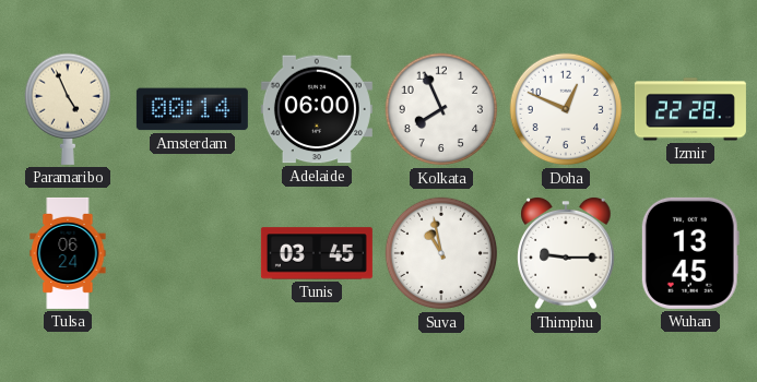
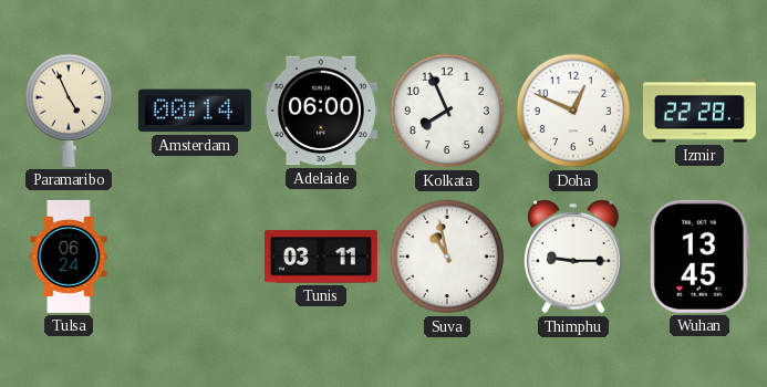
Tunis: 03:45 -> 03:11 (321, 257)
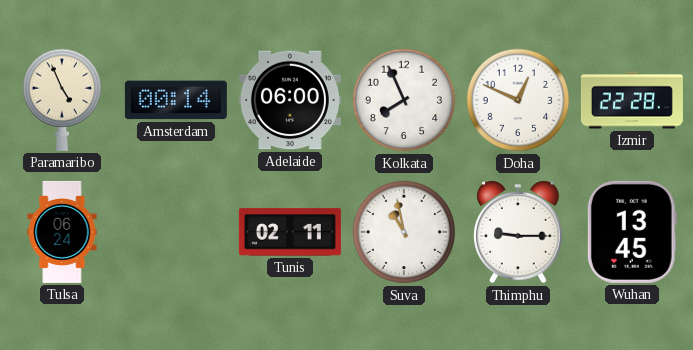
Tunis: 03:11 -> 02:11 (290, 232)
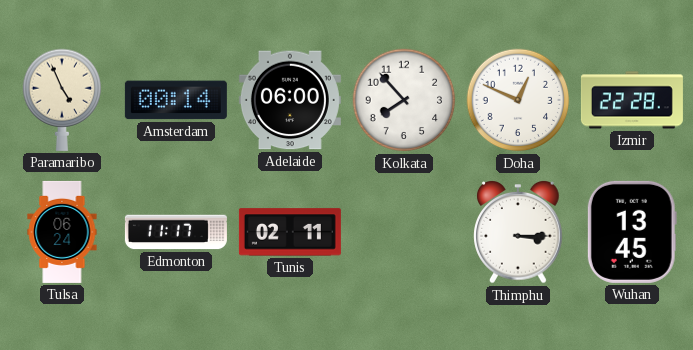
Kolkata: 7:56 -> 7:53 (404, 100)
Edmonton: none -> 11:17 (176, 232)
Suva: 10:58 -> none (404, 232)
Thimphu: 9:15 -> 3:15 (518, 233)
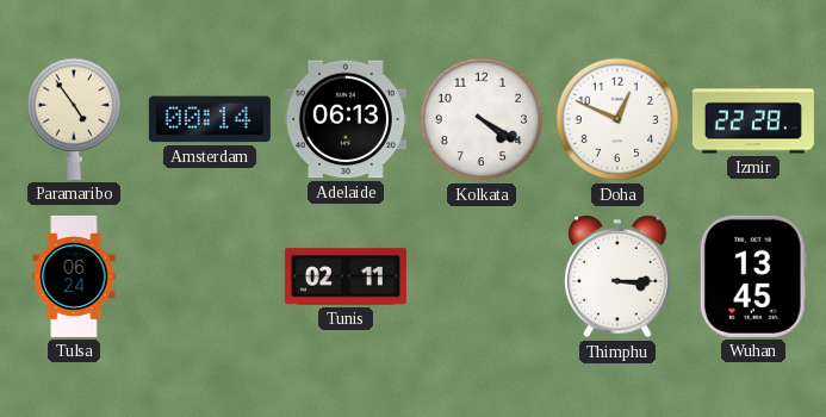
Paramaribo: 4:56 -> 4:54 (73, 119)
Adelaide: 06:00 -> 06:13 (346, 119)
Kolkata: 7:53 -> 4:20 (482, 119)
Edmonton: 11:17 -> none (176, 232)
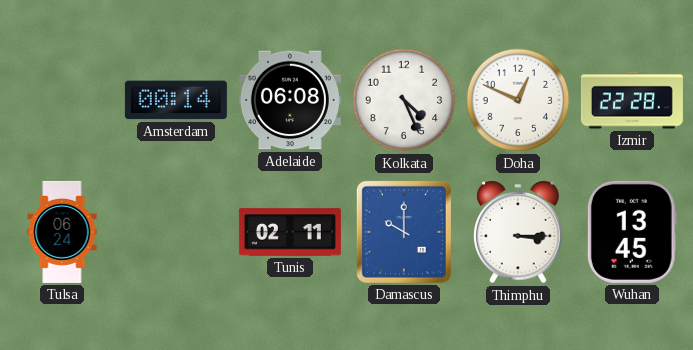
Paramaribo: 4:54 -> none (73, 119)
Adelaide: 06:13 -> 06:08 (290, 100)
Kolkata: 4:20 -> 4:26 (404, 100)
Damascus: none -> 10:00 (404, 232)
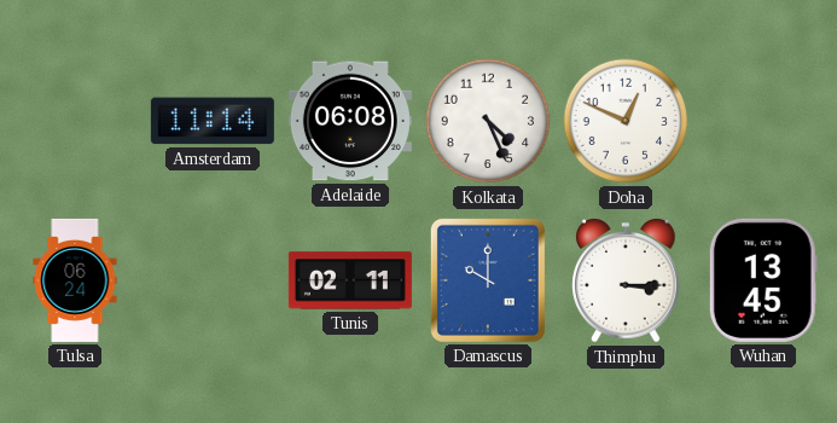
Amsterdam: 00:14 -> 11:14 (213, 121)
Izmir: 22:28 -> none (632, 100)
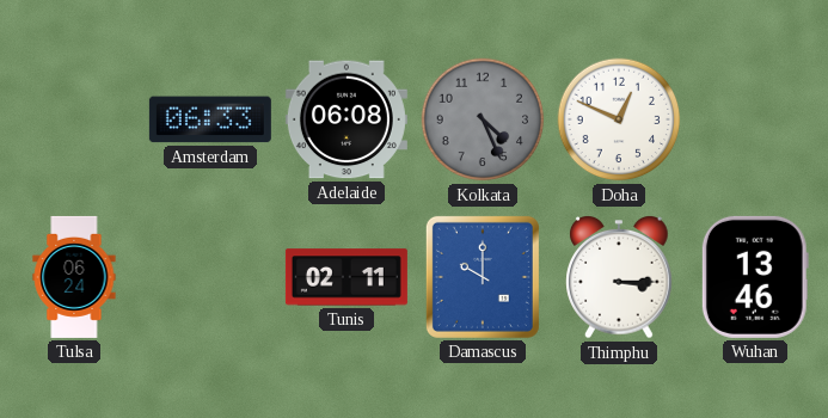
Amsterdam: 11:14 -> 06:33 (210, 119)
Kolkata dial: white -> grey (483, 119)
Wuhan: 13:45 -> 13:46 (755, 277)
